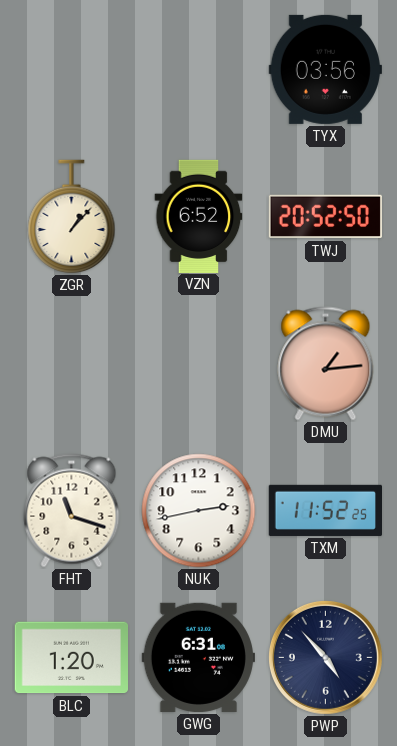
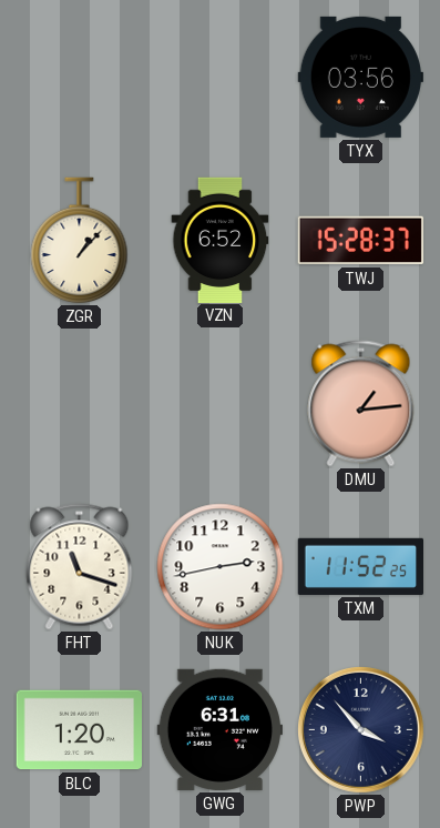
TWJ: 20:52 -> 15:28 (360, 241)
PWP: 4:53 -> 3:53 (360, 729)
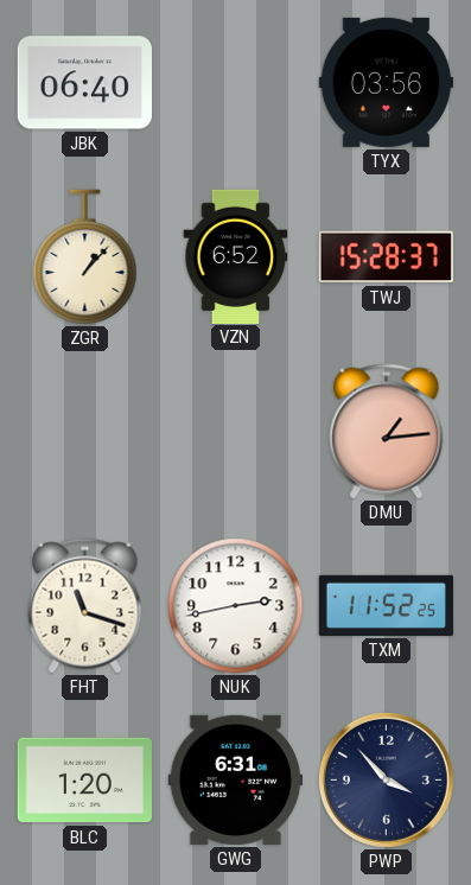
JBK: none -> 06:40 (84, 83)
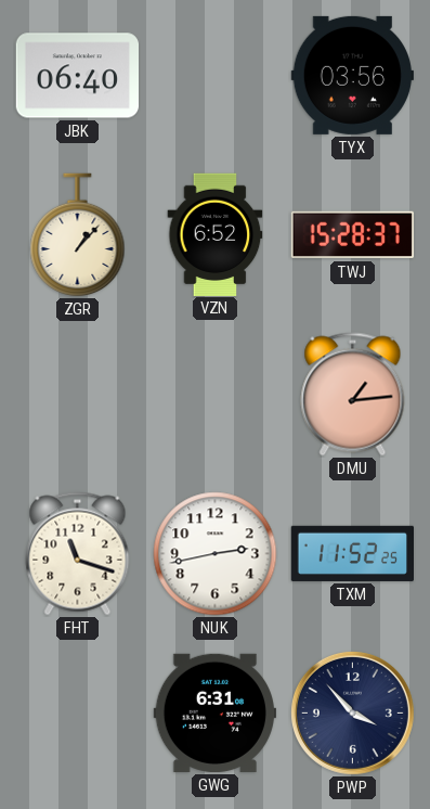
BLC: 1:20 -> none (84, 781)
